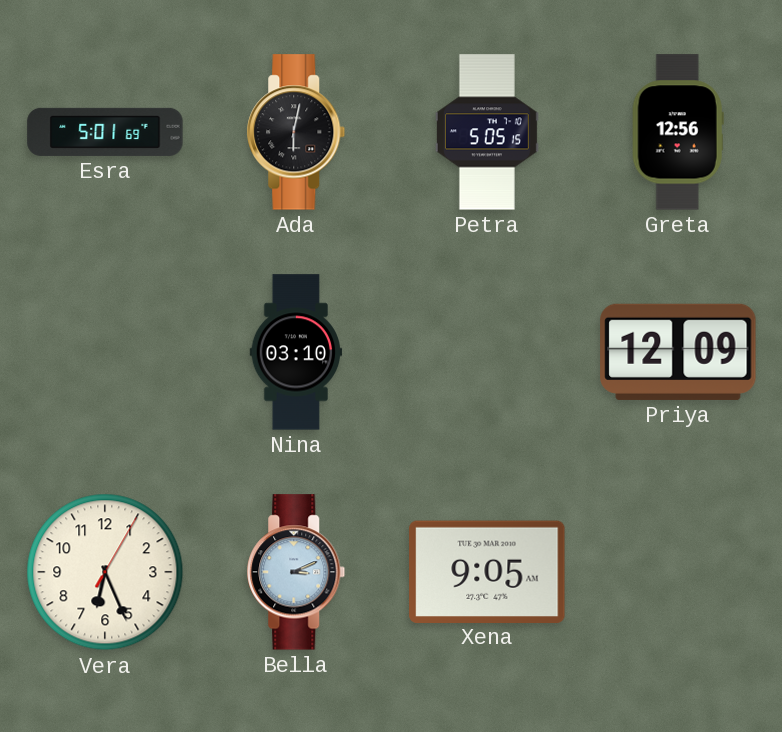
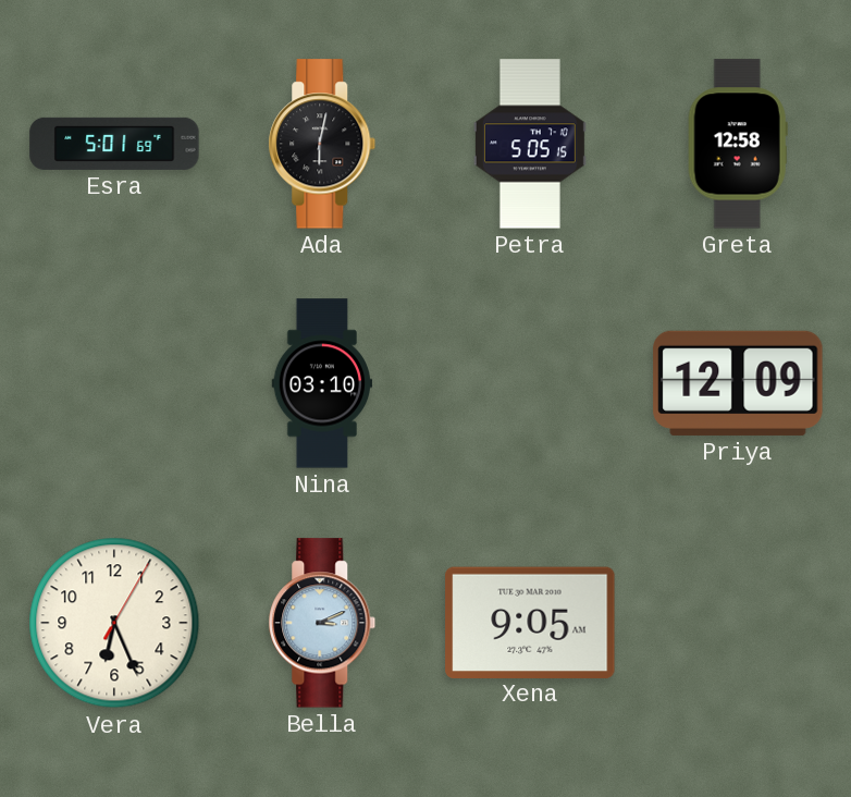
Greta: 12:56 -> 12:58 (738, 144)
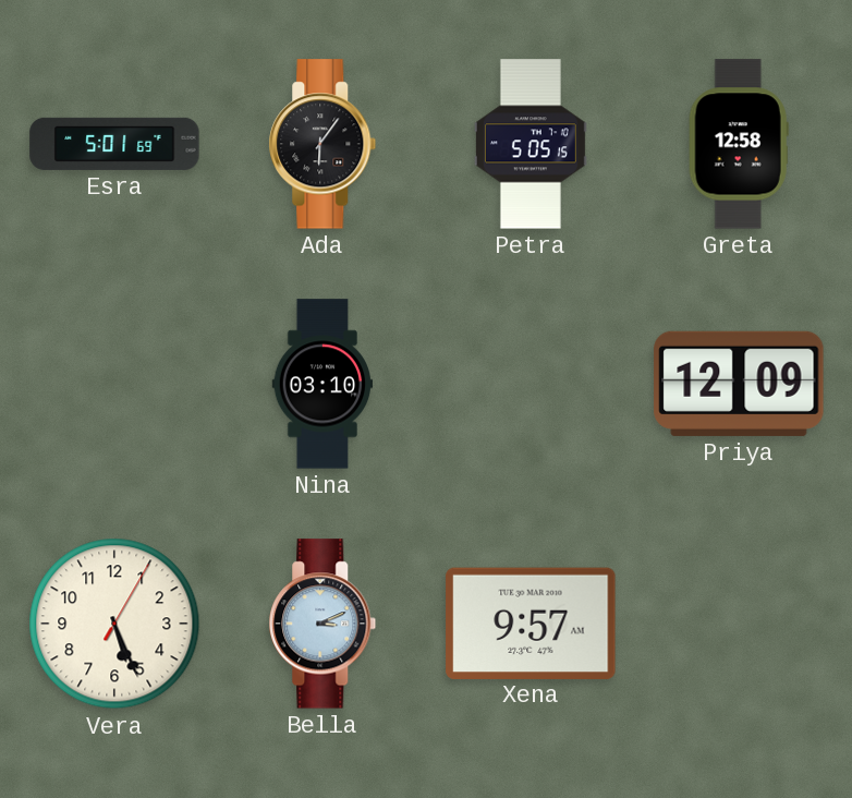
Ada: 6:02 -> 6:06 (322, 144)
Vera: 6:26 -> 5:26 (114, 624)
Xena: 9:05 -> 9:57 (531, 622)
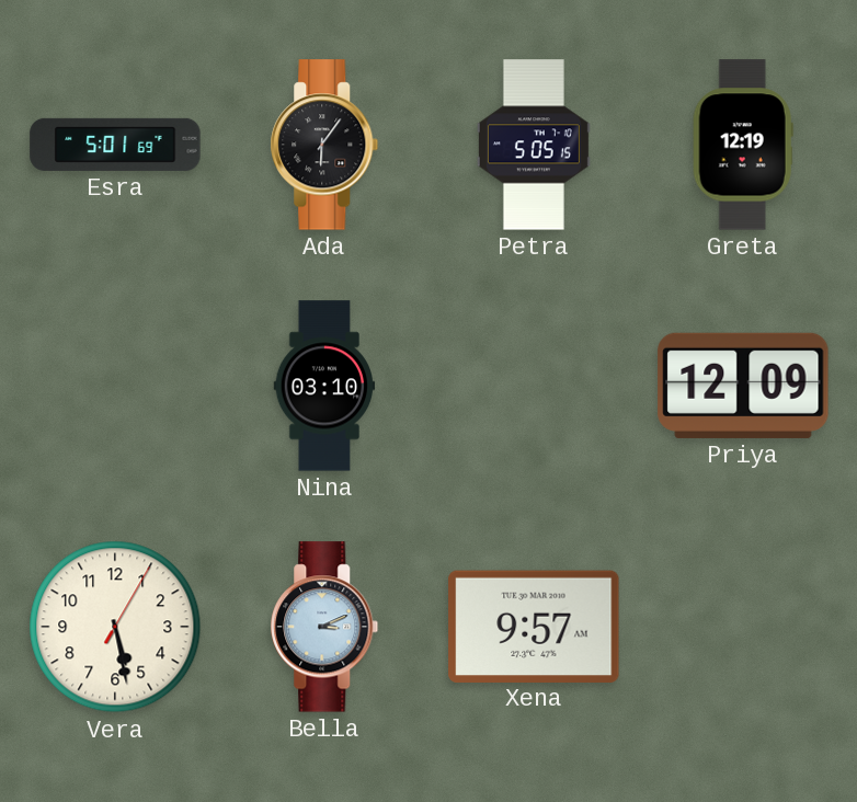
Greta: 12:58 -> 12:19 (743, 145)
Vera: 5:26 -> 5:28 (115, 627)
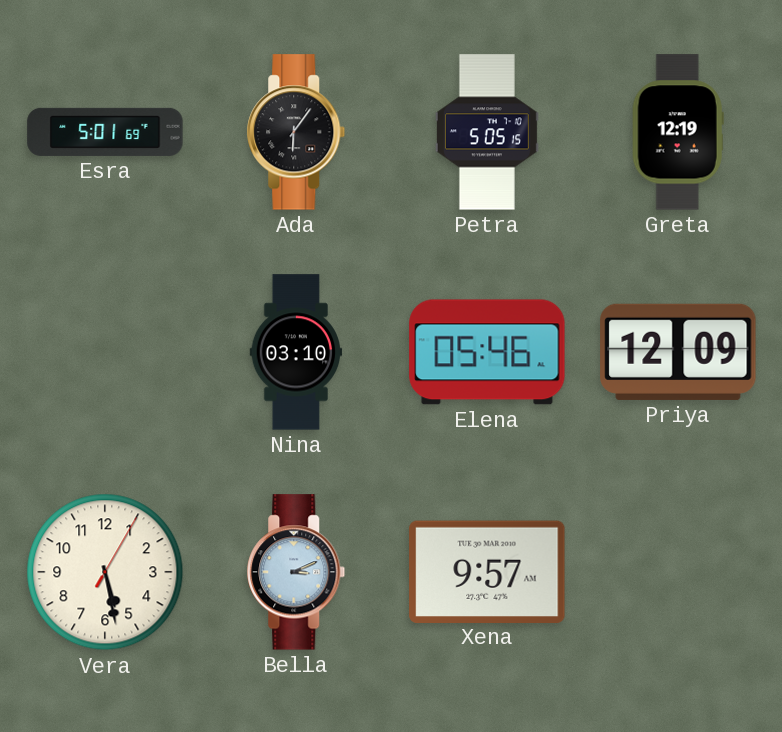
Elena: none -> 05:46 (487, 352)
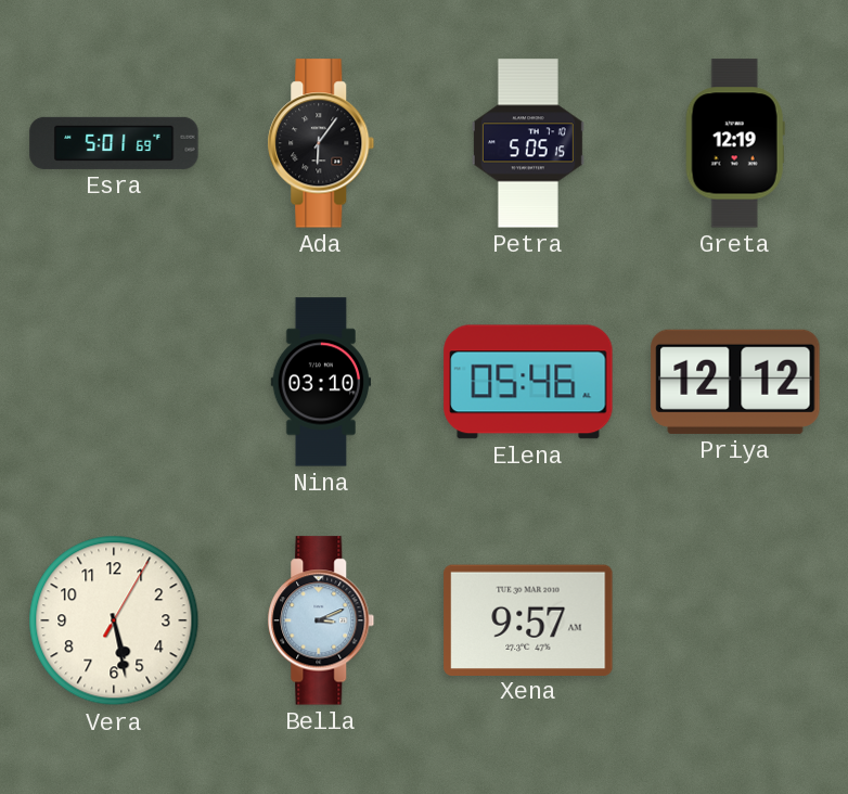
Priya: 12:09 -> 12:12 (735, 382)
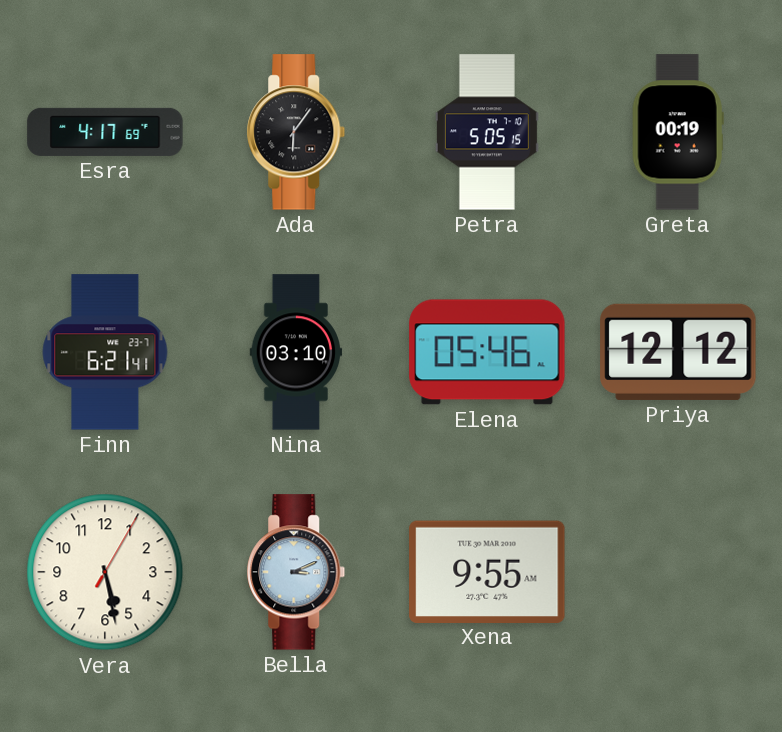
Esra: 5:01 -> 4:17 (105, 132)
Greta: 12:19 -> 00:19 (678, 132)
Finn: none -> 6:21 (105, 352)
Xena: 9:57 -> 9:55 (487, 571)
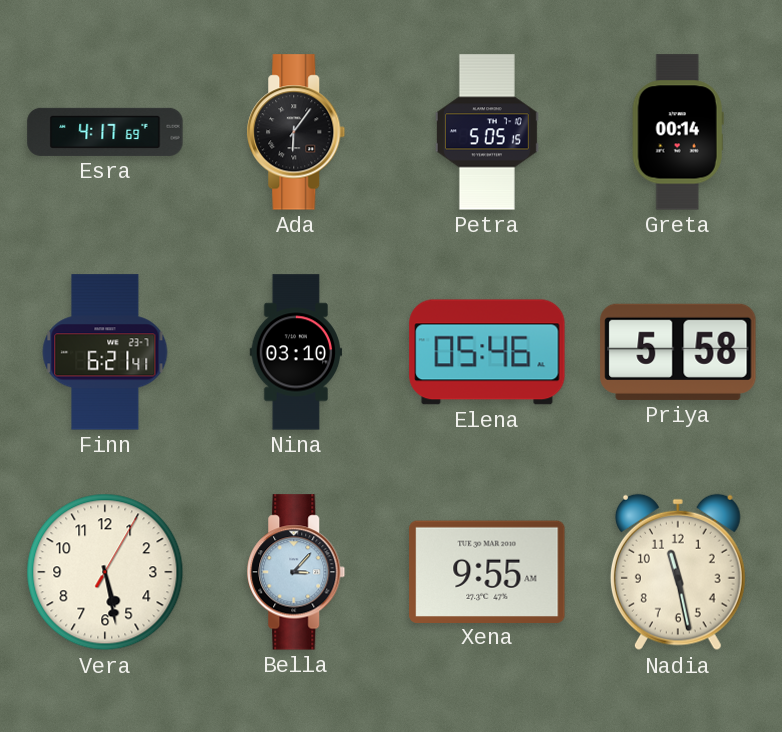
Greta: 00:19 -> 00:14 (678, 132)
Priya: 12:12 -> 5:58 (678, 352)
Bella: 3:11 -> 3:07 (296, 572)
Nadia: none -> 11:28 (678, 572)
